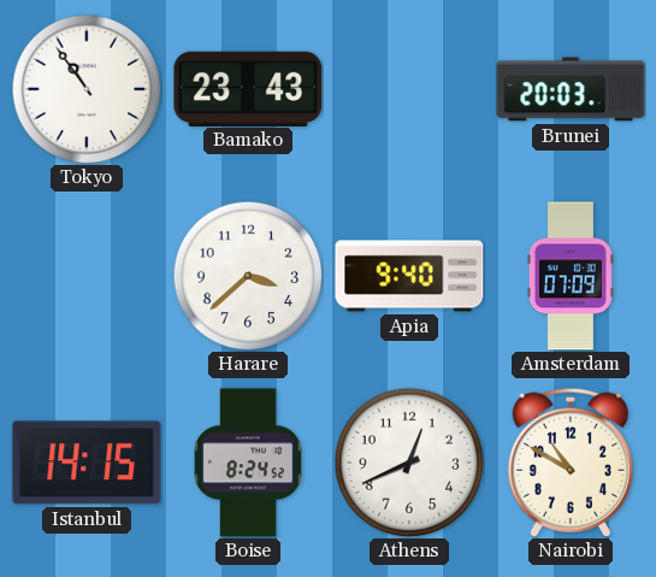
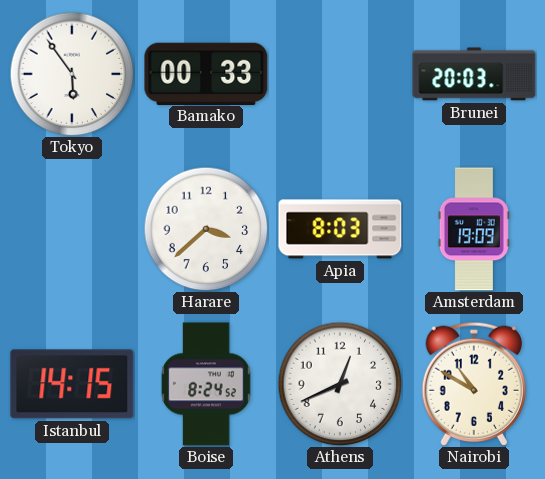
Tokyo: 10:54 -> 5:54 (72, 74)
Bamako: 23:43 -> 00:33 (206, 73)
Apia: 9:40 -> 8:03 (340, 229)
Amsterdam: 07:09 -> 19:09 (474, 229)
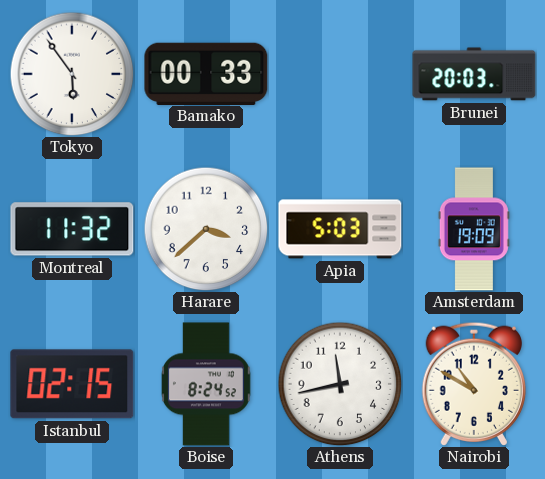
Montreal: none -> 11:32 (72, 229)
Apia: 8:03 -> 5:03 (340, 229)
Istanbul: 14:15 -> 02:15 (72, 384)
Athens: 12:41 -> 11:43 (340, 384)
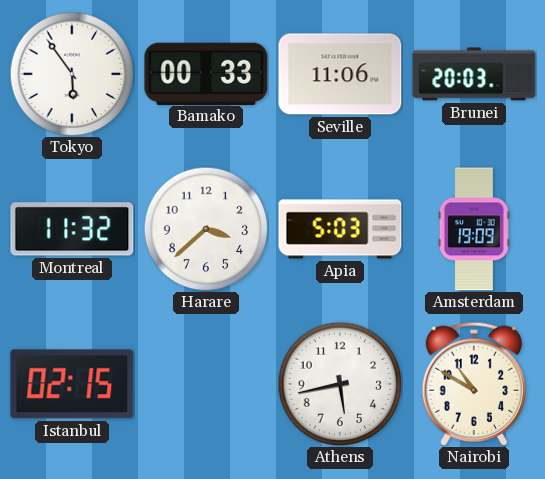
Seville: none -> 11:06 (340, 74)
Boise: 8:24 -> none (206, 384)
Athens: 11:43 -> 5:43 (340, 384)
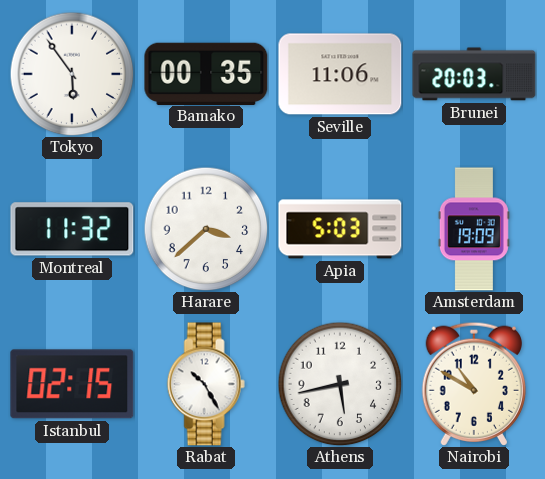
Bamako: 00:33 -> 00:35 (206, 73)
Rabat: none -> 10:25 (206, 384)
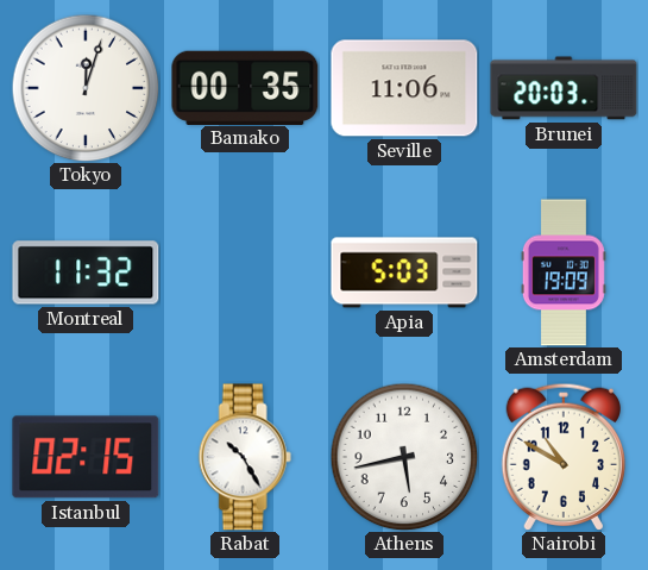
Tokyo: 5:54 -> 12:03 (86, 88)
Harare: 3:38 -> none (206, 229)
